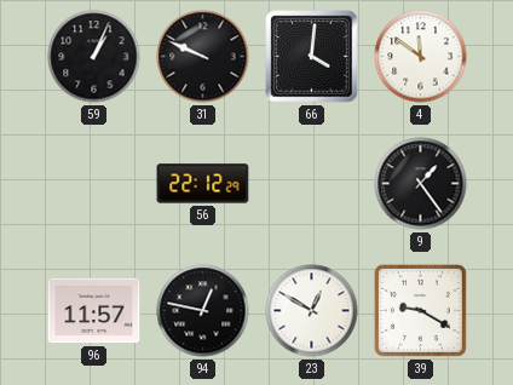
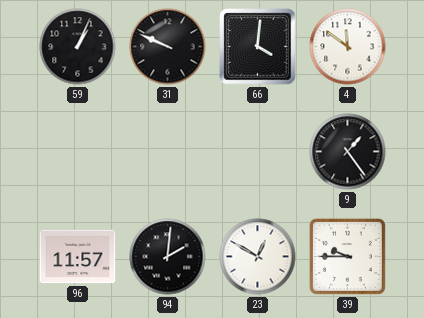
56: 22:12 -> none (203, 184)
94: 12:47 -> 2:01 (168, 257)
39: 9:20 -> 9:45 (347, 256)
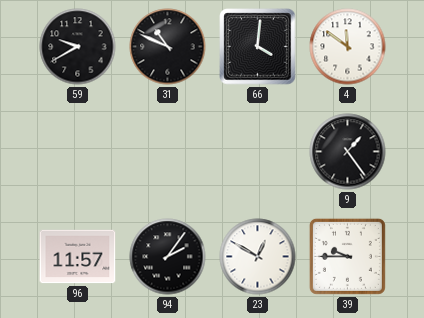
59: 1:04 -> 9:40 (78, 47)
31: 9:49 -> 10:49 (168, 47)
94: 2:01 -> 2:06 (168, 257)
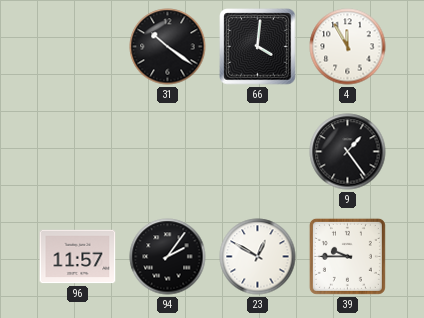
59: 9:40 -> none (78, 47)
31: 10:49 -> 10:21 (168, 47)
4: 11:51 -> 11:55 (348, 47)
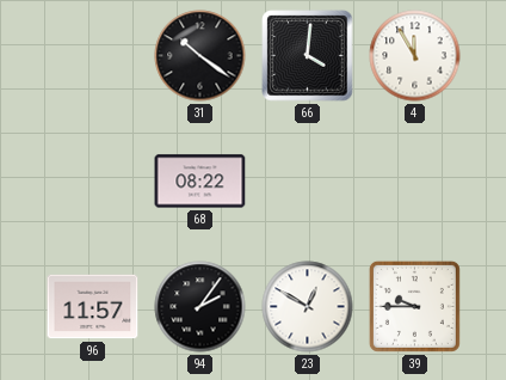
68: none -> 08:22 (200, 182)
9: 1:24 -> none (348, 152)
